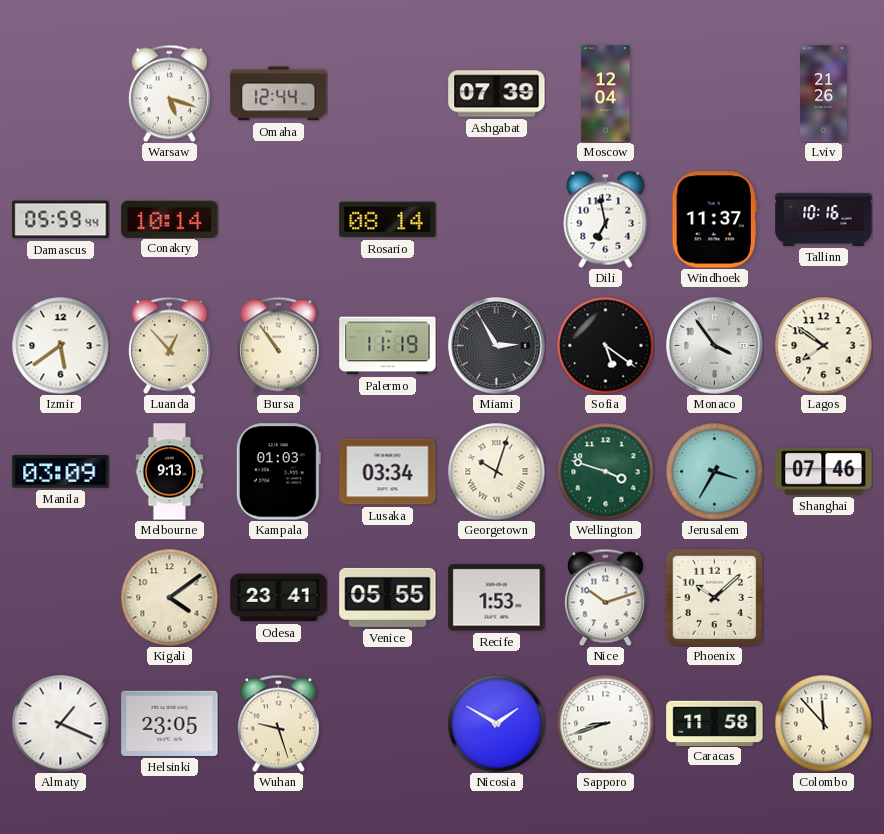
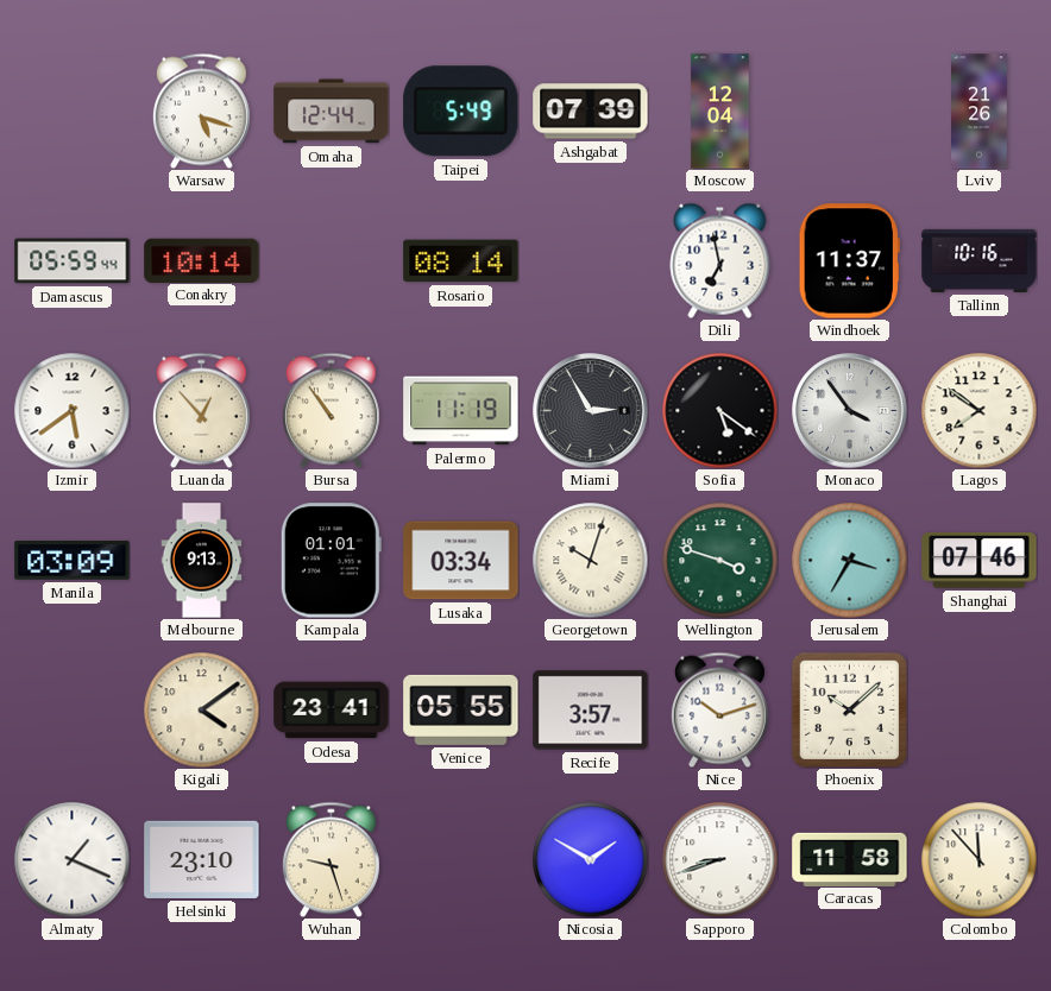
Taipei: none -> 5:49 (461, 112)
Kampala: 01:03 -> 01:01 (331, 561)
Recife: 1:53 -> 3:57 (591, 711)
Helsinki: 23:05 -> 23:10 (202, 859)
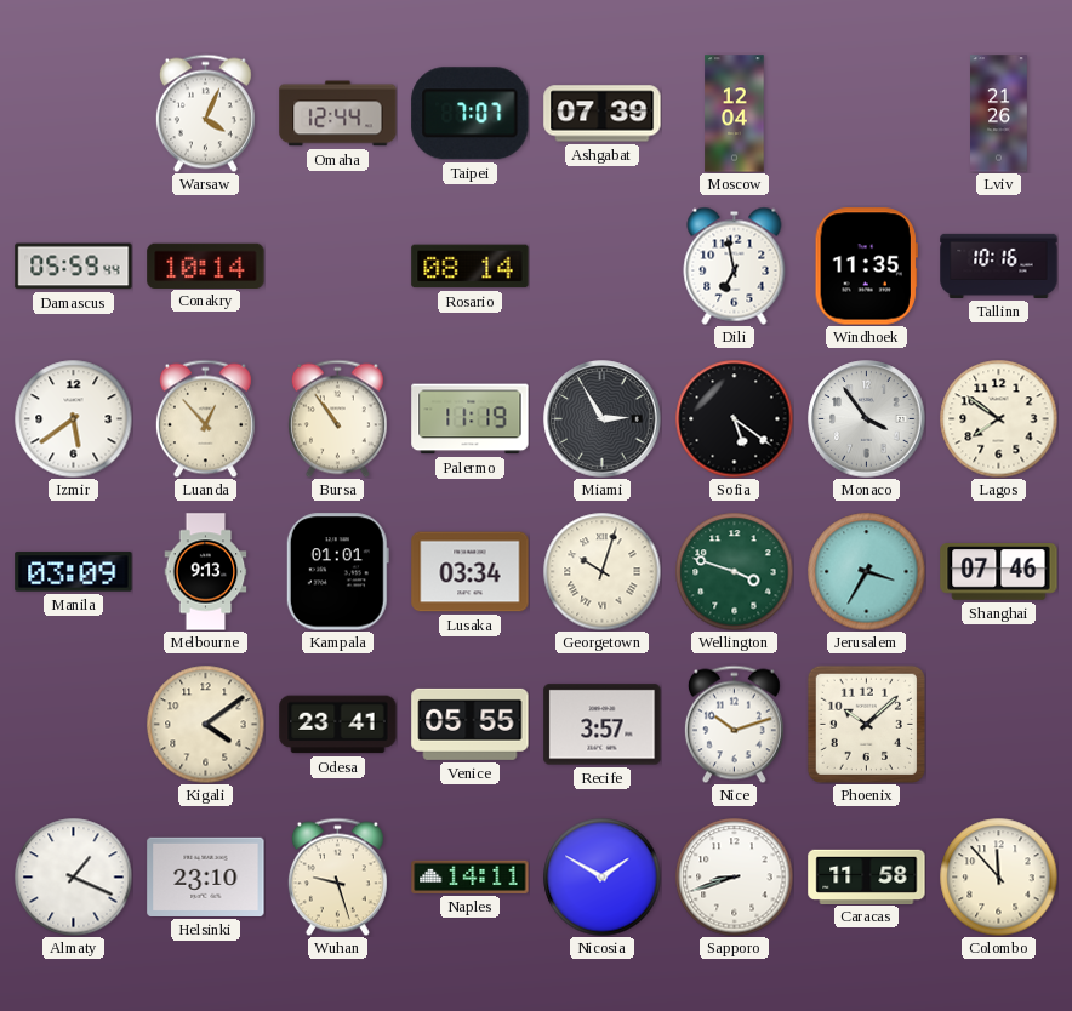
Warsaw: 5:18 -> 4:04 (205, 113)
Taipei: 5:49 -> 7:07 (471, 114)
Windhoek: 11:37 -> 11:35 (866, 267)
Naples: none -> 14:11 (471, 876)
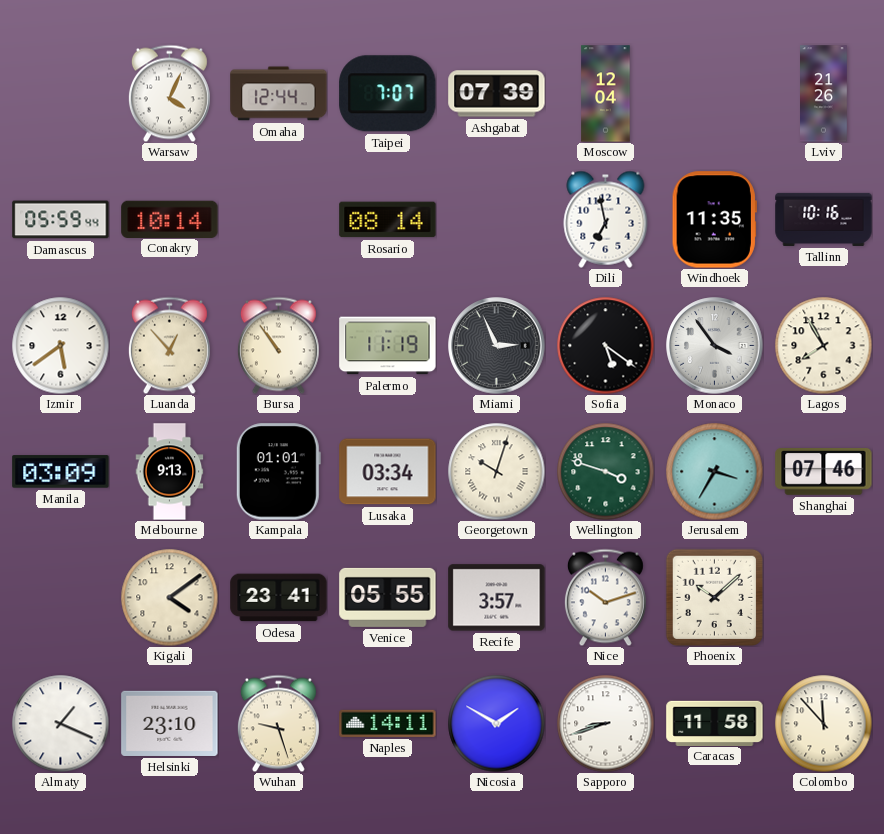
Miami: 2:55 -> 2:56 (497, 346)
Lagos: 7:51 -> 7:55 (823, 345)
